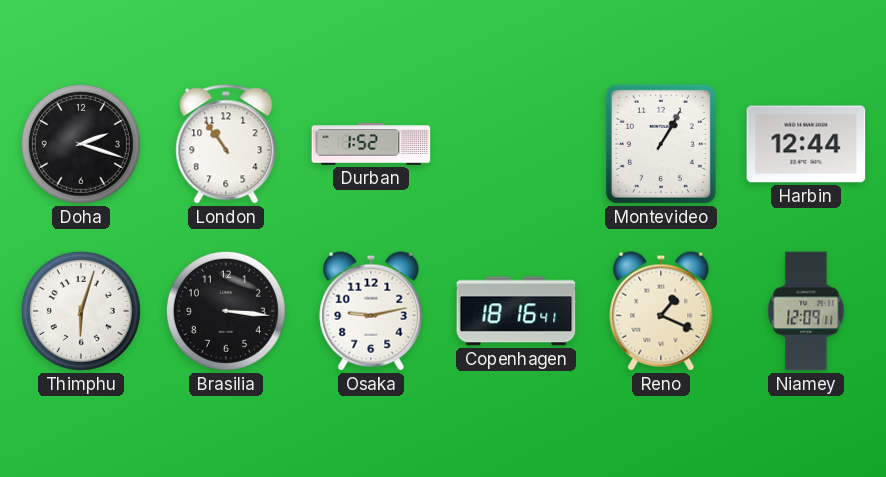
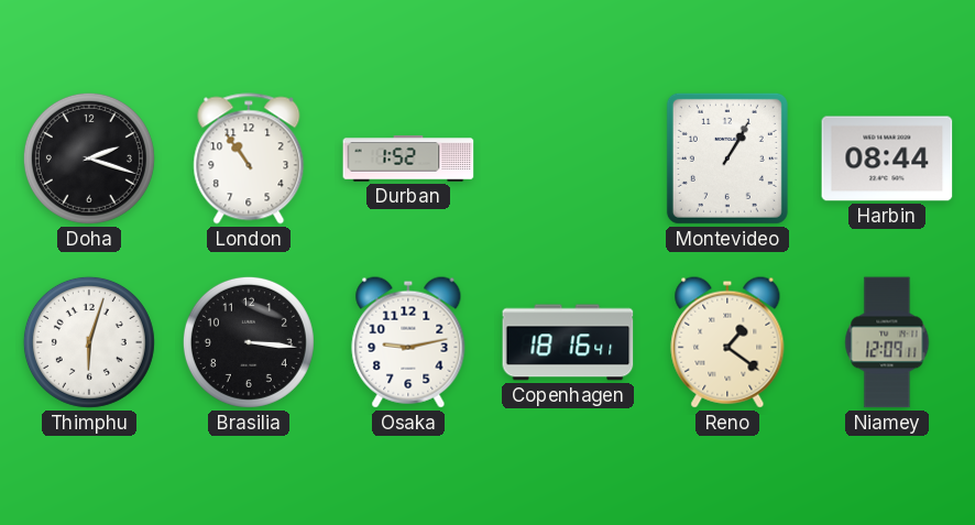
Harbin: 12:44 -> 08:44 (887, 158)
Reno: 1:19 -> 1:21 (727, 342)
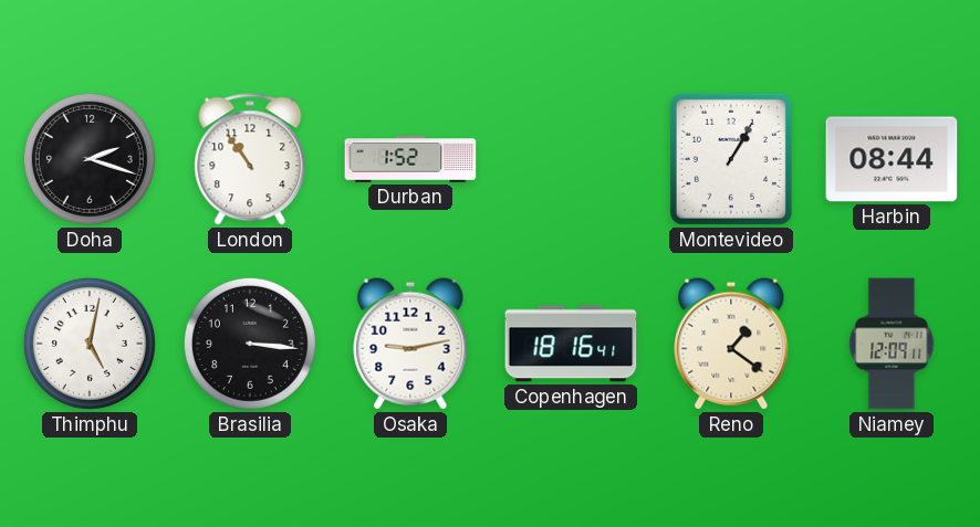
Thimphu: 6:03 -> 5:02 (90, 344)
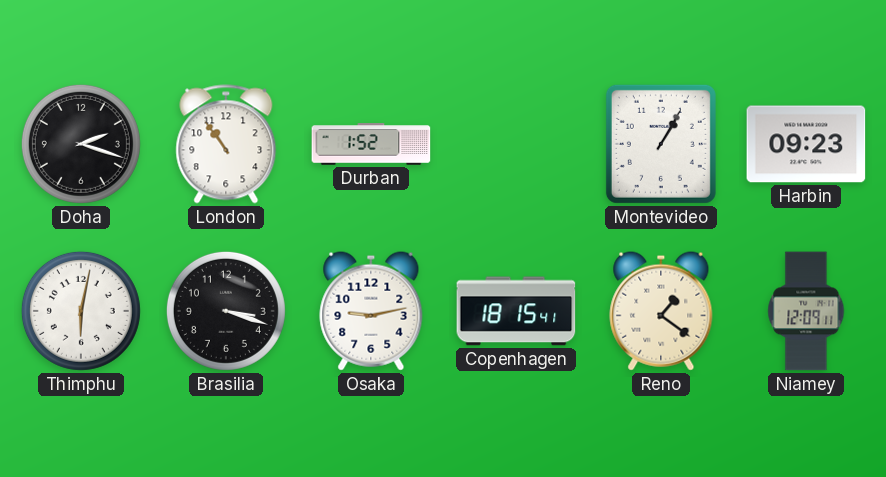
Harbin: 08:44 -> 09:23 (806, 144)
Thimphu: 5:02 -> 6:02 (81, 311)
Brasilia: 3:16 -> 3:18 (226, 311)
Copenhagen: 18:16 -> 18:15 (516, 311)
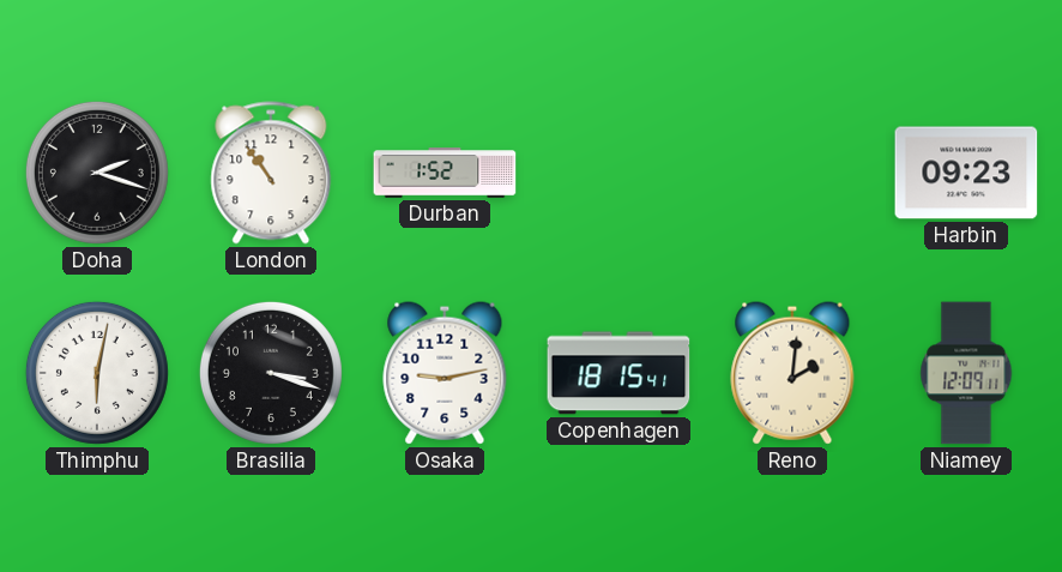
Montevideo: 1:05 -> none (661, 144)
Reno: 1:21 -> 2:01 (792, 373)
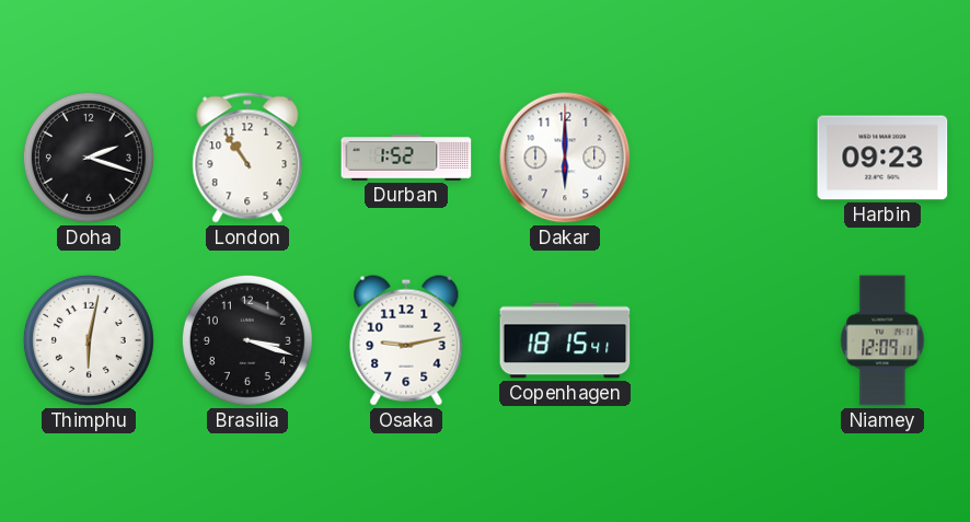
Dakar: none -> 6:00 (565, 158)
Reno: 2:01 -> none (792, 373)
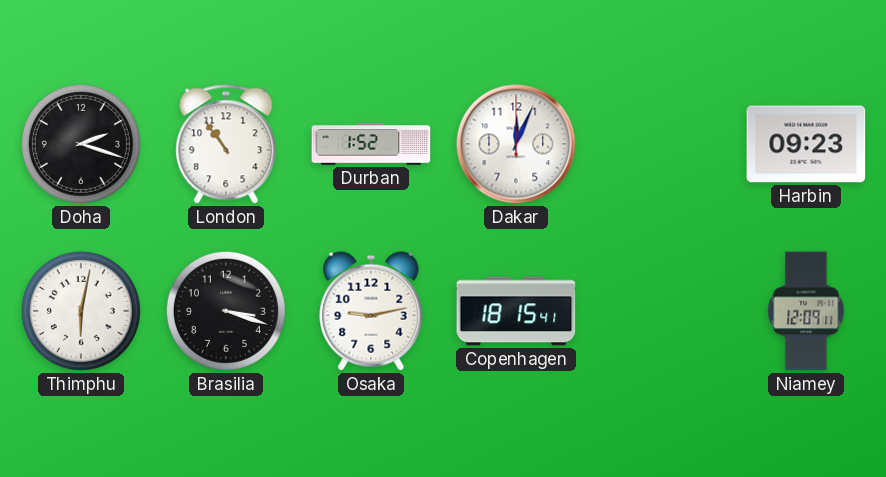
Dakar: 6:00 -> 12:04 (516, 144)
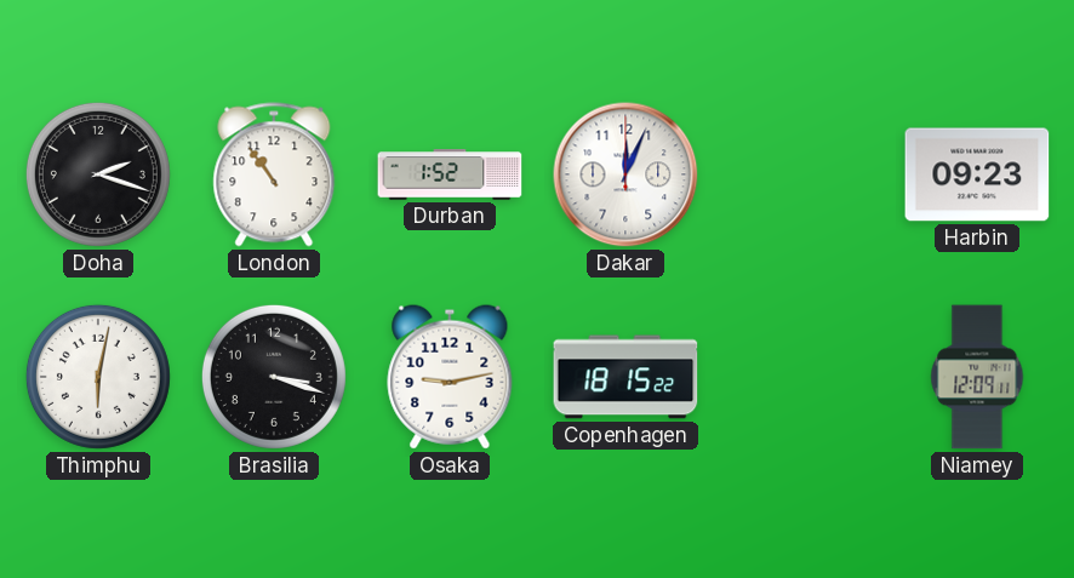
Copenhagen: 18:15:41 -> 18:15:22 (625, 377)
